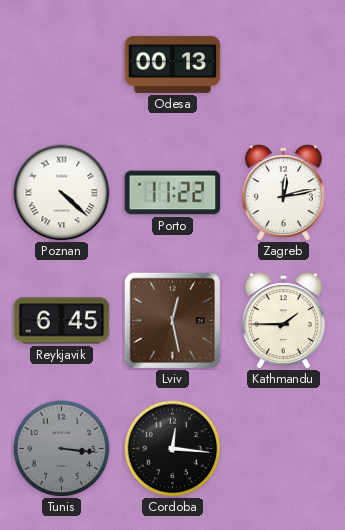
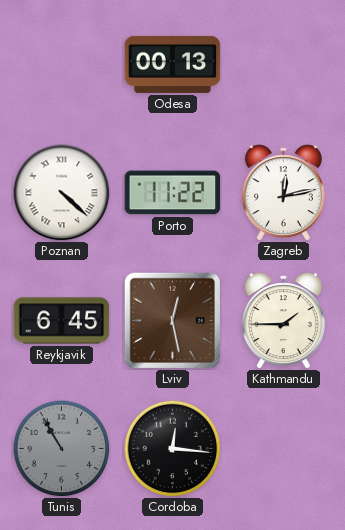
Tunis: 3:16 -> 10:55 (61, 448)
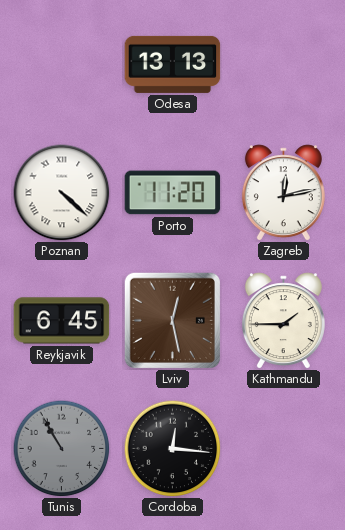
Odesa: 00:13 -> 13:13 (173, 64)
Porto: 11:22 -> 11:20 (173, 193)
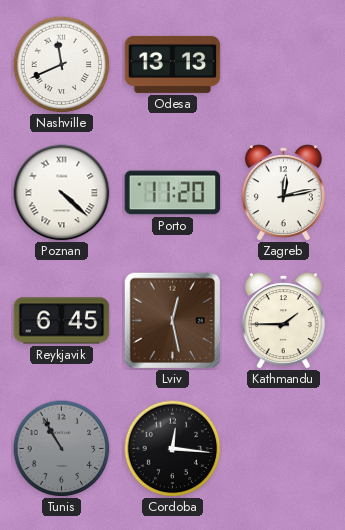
Nashville: none -> 11:41 (61, 64)
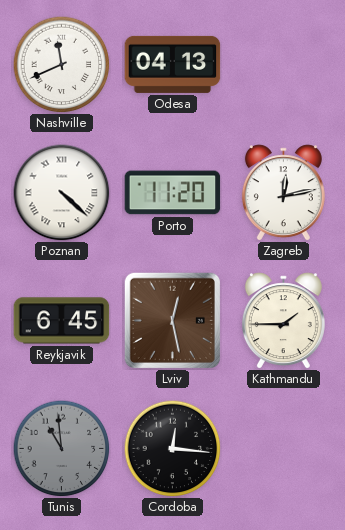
Odesa: 13:13 -> 04:13 (173, 64)
Tunis: 10:55 -> 10:59 (61, 448)
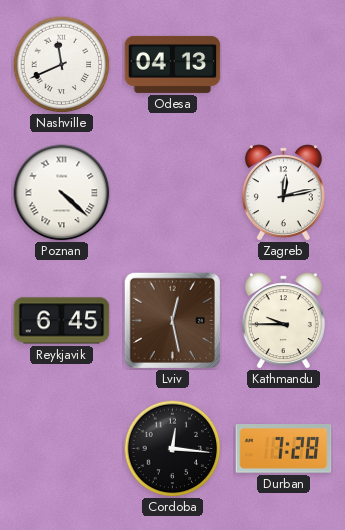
Porto: 11:20 -> none (173, 193)
Kathmandu: 1:45 -> 9:45 (283, 321)
Tunis: 10:59 -> none (61, 448)
Durban: none -> 7:28 (284, 449)
